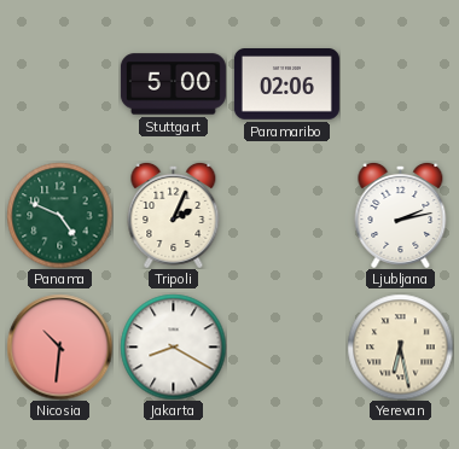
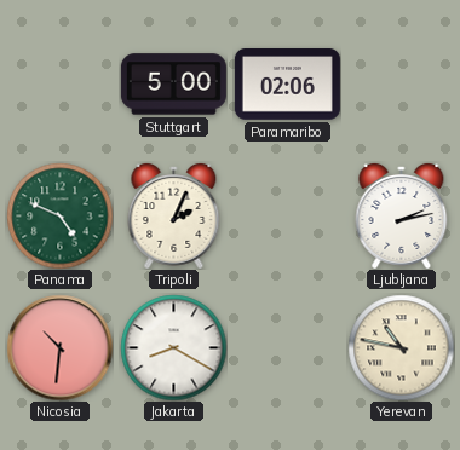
Yerevan: 6:28 -> 10:47 (401, 347)
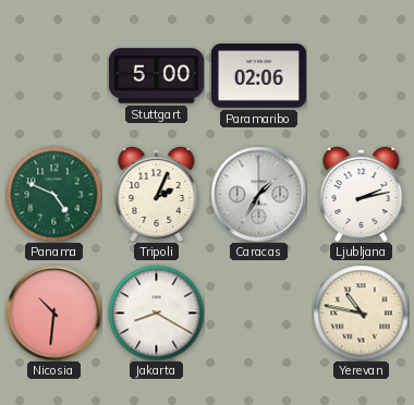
Caracas: none -> 1:35 (258, 194)
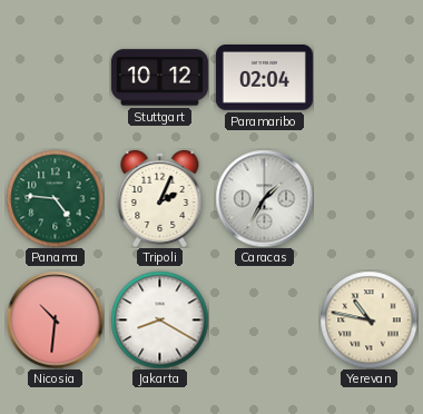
Stuttgart: 5:00 -> 10:12 (159, 78)
Paramaribo: 02:06 -> 02:04 (264, 78)
Panama: 4:49 -> 4:46 (55, 198)
Ljubljana: 2:13 -> none (362, 194)
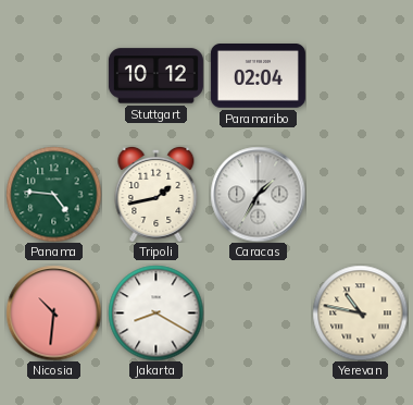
Tripoli: 2:04 -> 1:43 (157, 194)
